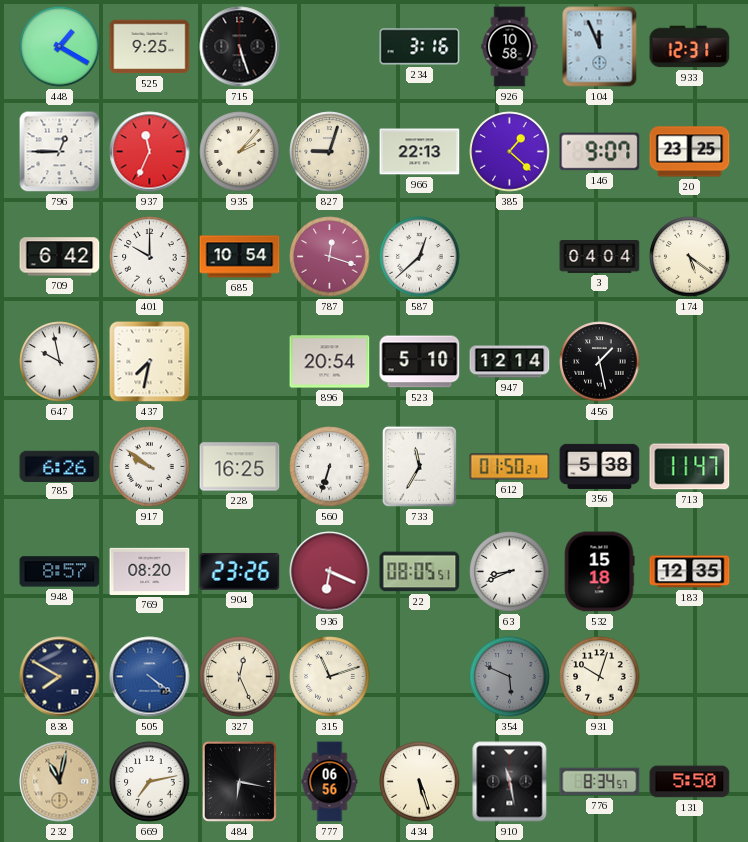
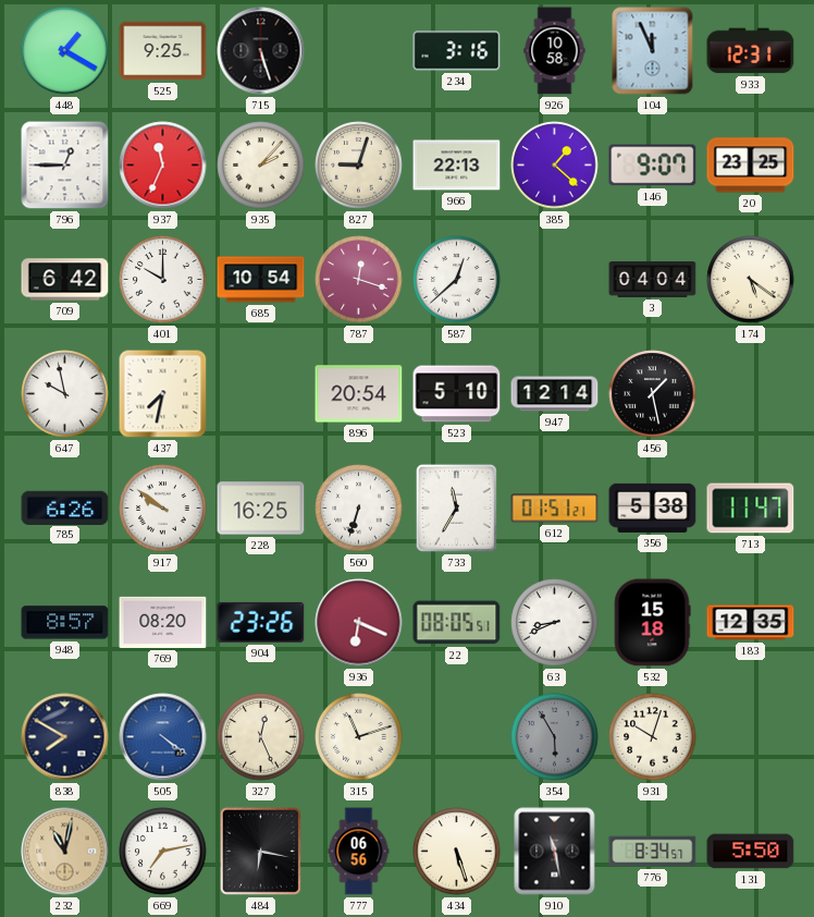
612: 01:50 -> 01:51 (555, 509)
354: 5:49 -> 5:55 (555, 737)
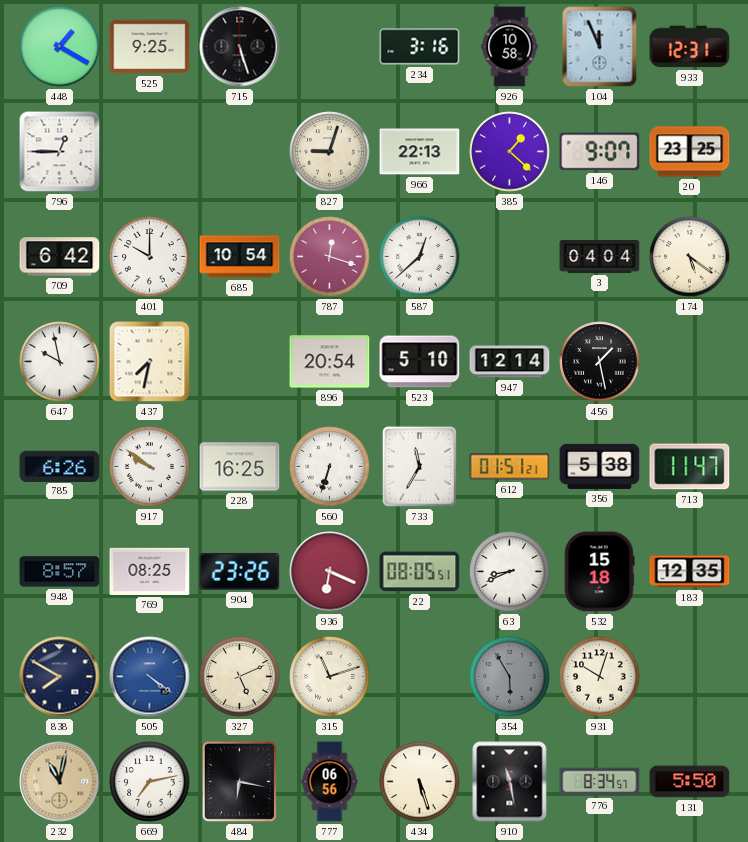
937: 11:34 -> none (163, 166)
935: 2:07 -> none (261, 166)
769: 08:20 -> 08:25 (150, 571)
327: 12:26 -> 5:11 (240, 677)
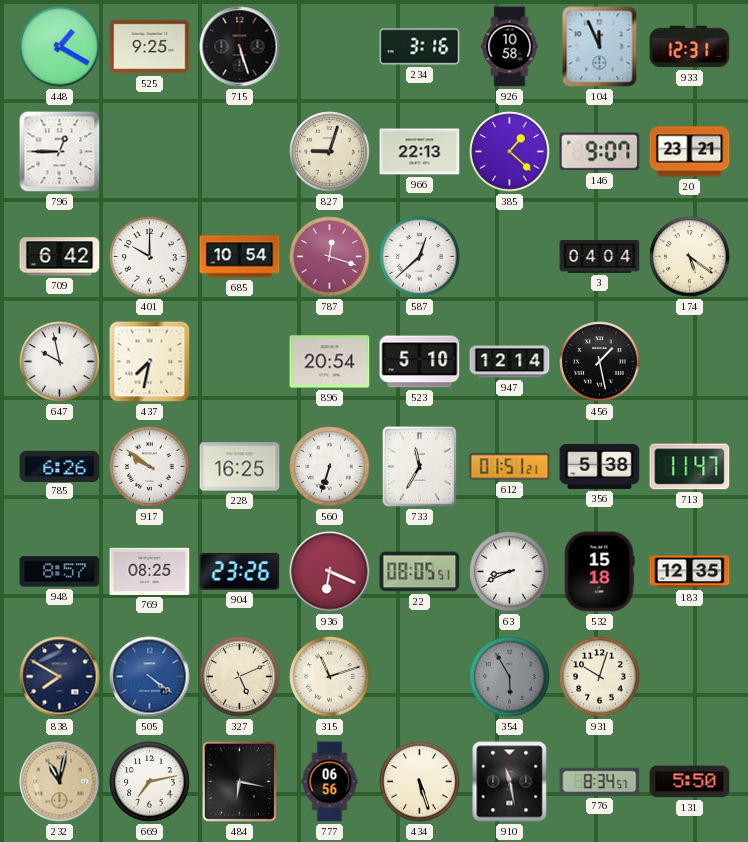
20: 23:25 -> 23:21 (690, 152)
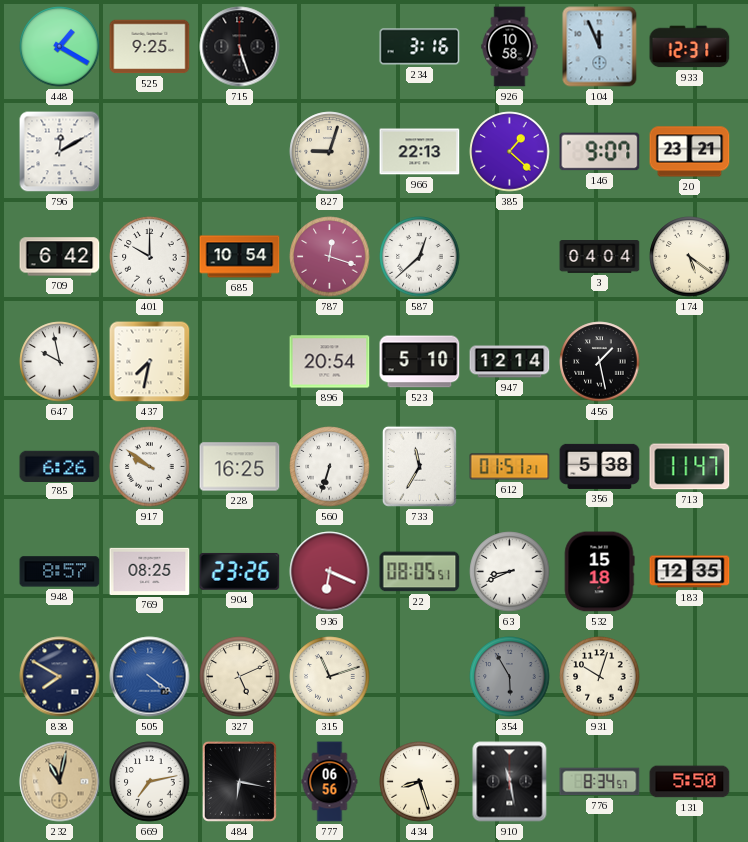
796: 12:45 -> 12:10 (60, 152)
434: 5:27 -> 8:27 (420, 782)
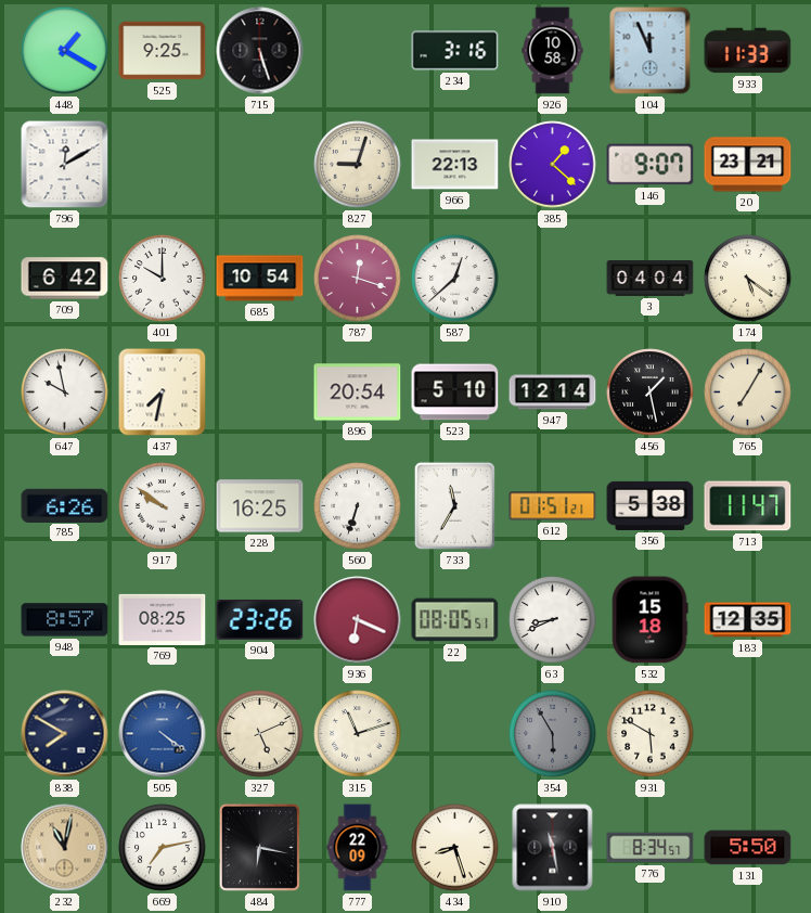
933: 12:31 -> 11:33 (748, 51)
765: none -> 7:05 (748, 393)
931: 10:03 -> 5:50 (651, 734)
777: 06:56 -> 22:09 (358, 848)
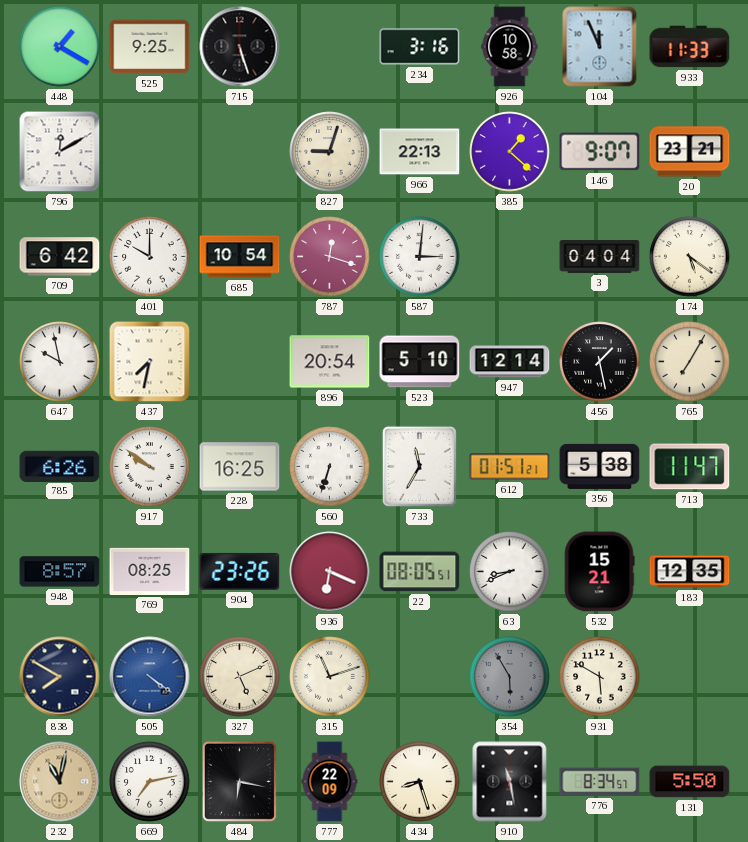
587: 12:38 -> 3:01 (420, 257)
532: 15:18 -> 15:21 (599, 572)
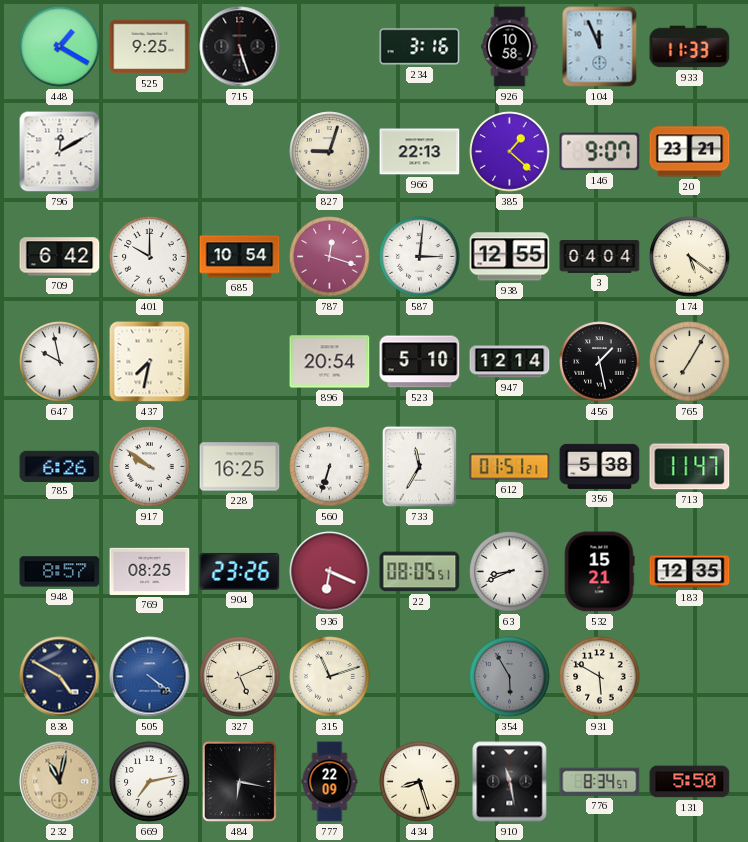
938: none -> 12:55 (510, 257)
838: 7:50 -> 4:50 (60, 677)
